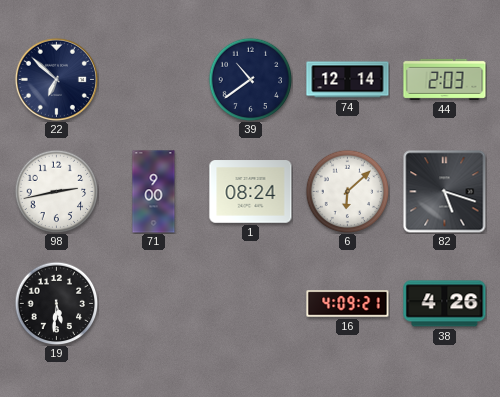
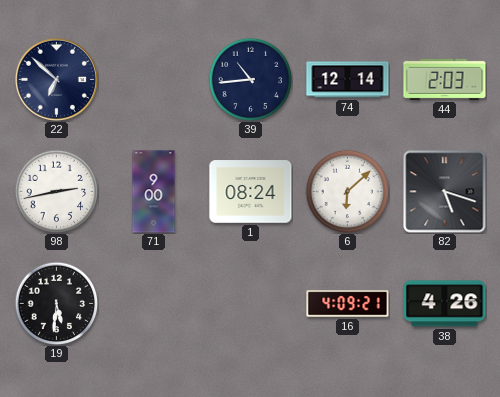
39: 10:39 -> 10:44 (250, 79)
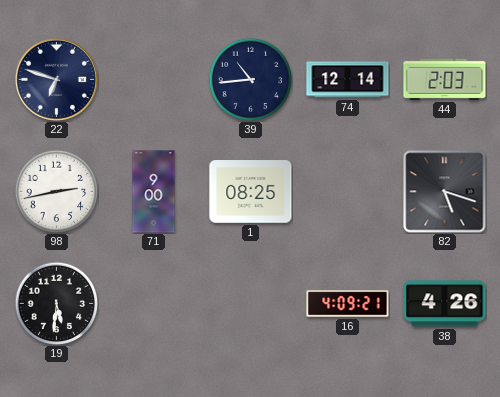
22: 6:52 -> 6:48 (56, 79)
1: 08:24 -> 08:25 (251, 192)
6: 6:08 -> none (347, 191)
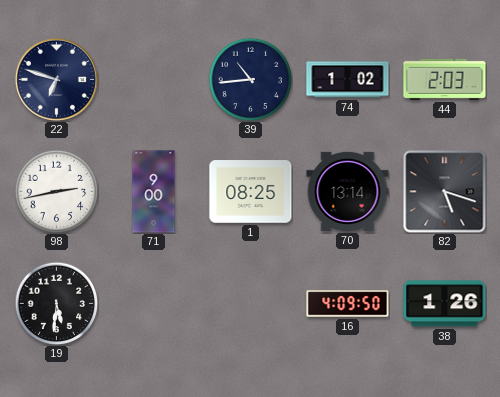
74: 12:14 -> 1:02 (348, 80)
70: none -> 13:14 (348, 191)
16: 4:09:21 -> 4:09:50 (348, 304)
38: 4:26 -> 1:26 (445, 304)
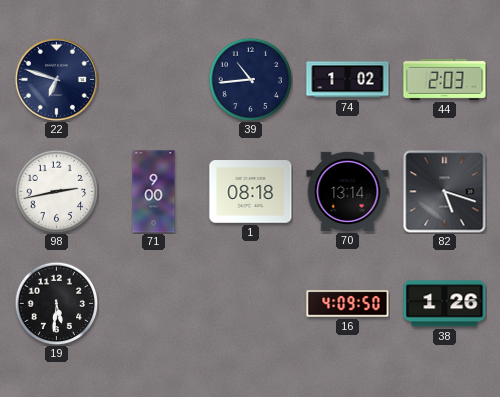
1: 08:25 -> 08:18 (251, 192)
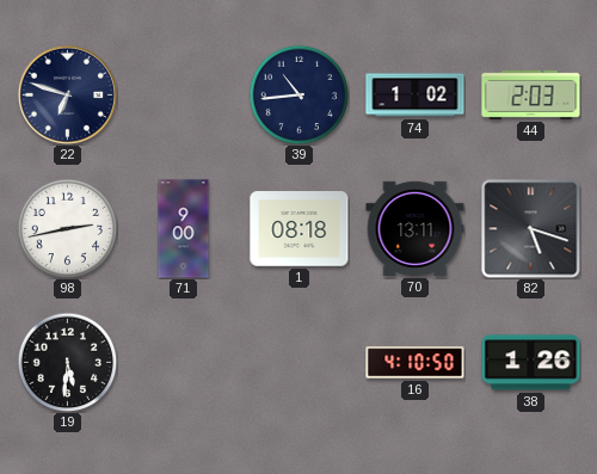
70: 13:14 -> 13:11 (416, 228)
16: 4:09 -> 4:10 (416, 363)
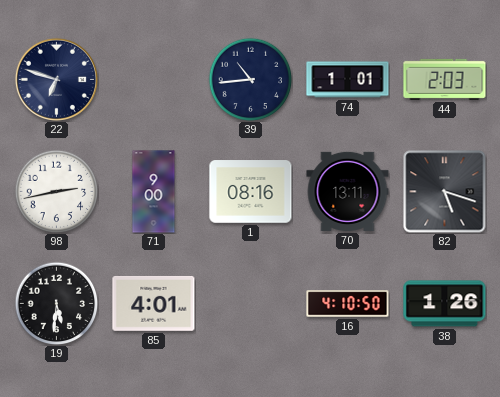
74: 1:02 -> 1:01 (348, 80)
1: 08:18 -> 08:16 (251, 192)
85: none -> 4:01 (154, 303)
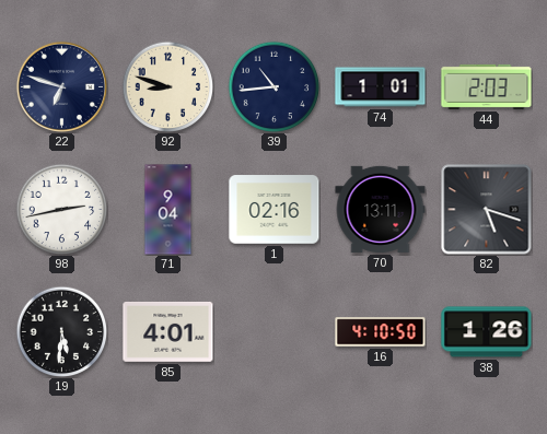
92: none -> 8:48 (167, 86)
71: 9:00 -> 9:04 (168, 210)
1: 08:16 -> 02:16 (275, 210)
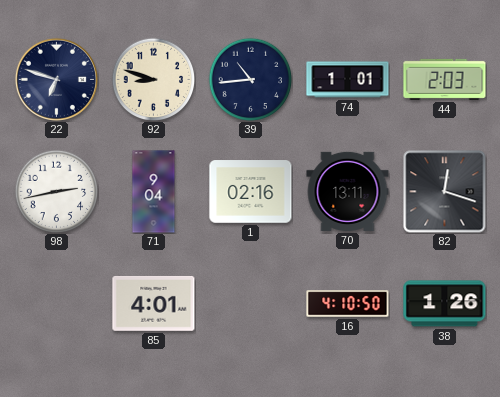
82: 5:18 -> 12:18 (445, 192)
19: 5:31 -> none (61, 331)
